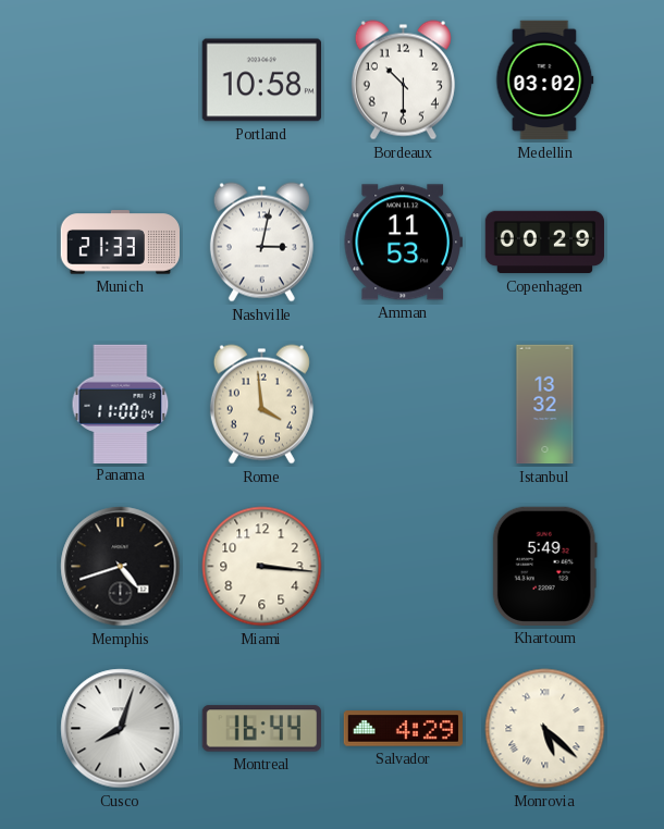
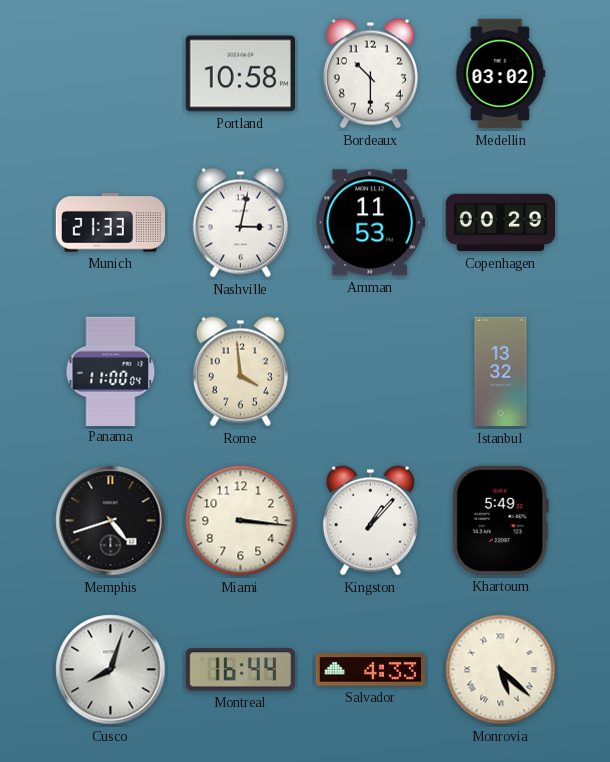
Kingston: none -> 1:07 (370, 521)
Salvador: 4:29 -> 4:33 (371, 670)
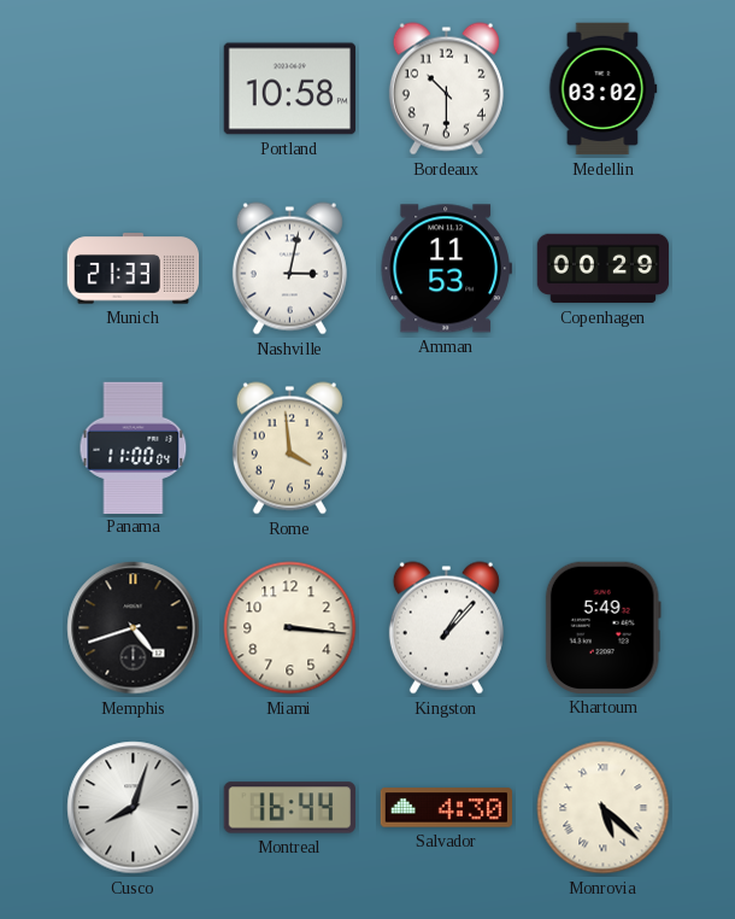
Istanbul: 13:32 -> none (501, 372)
Salvador: 4:33 -> 4:30 (447, 808)
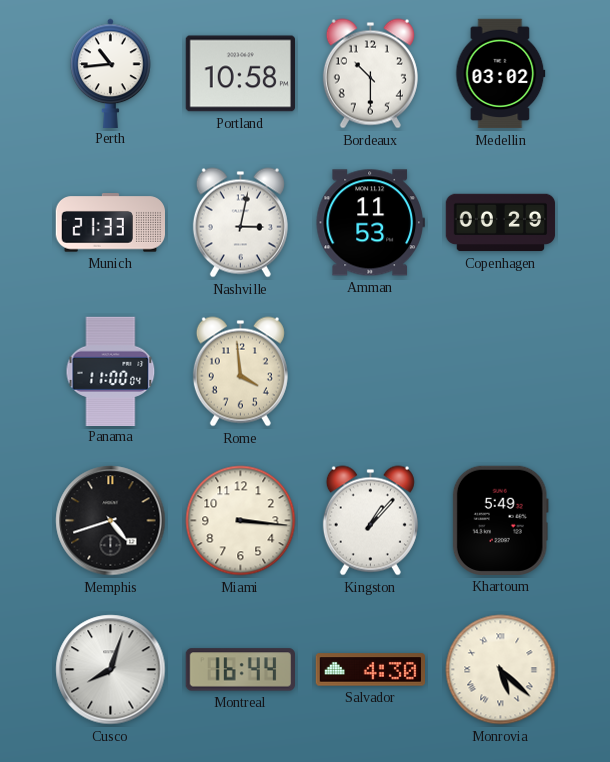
Perth: none -> 10:44 (111, 73)
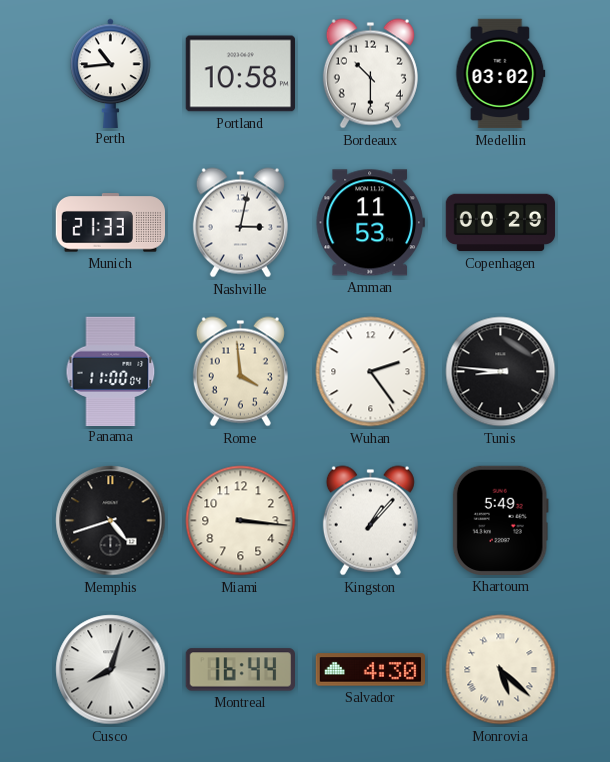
Wuhan: none -> 2:24 (371, 372)
Tunis: none -> 8:46 (501, 372)
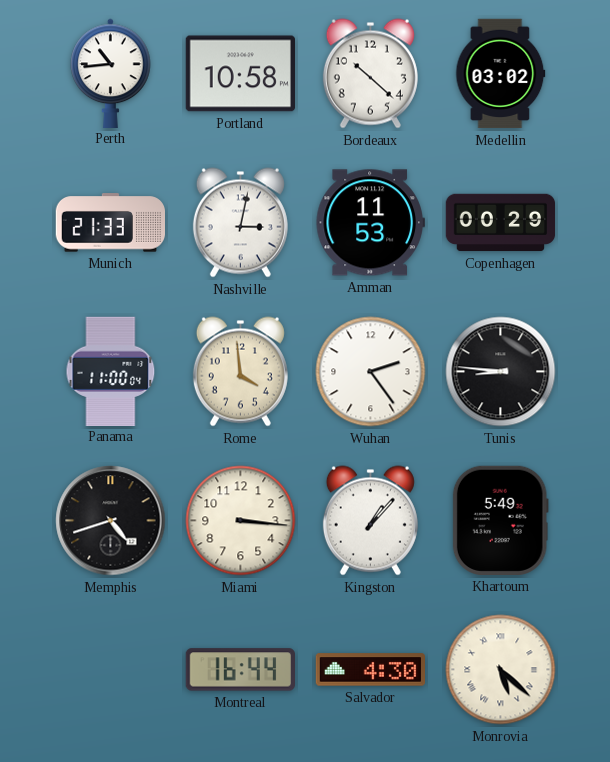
Bordeaux: 10:30 -> 10:22 (370, 74)
Cusco: 8:03 -> none (111, 670)
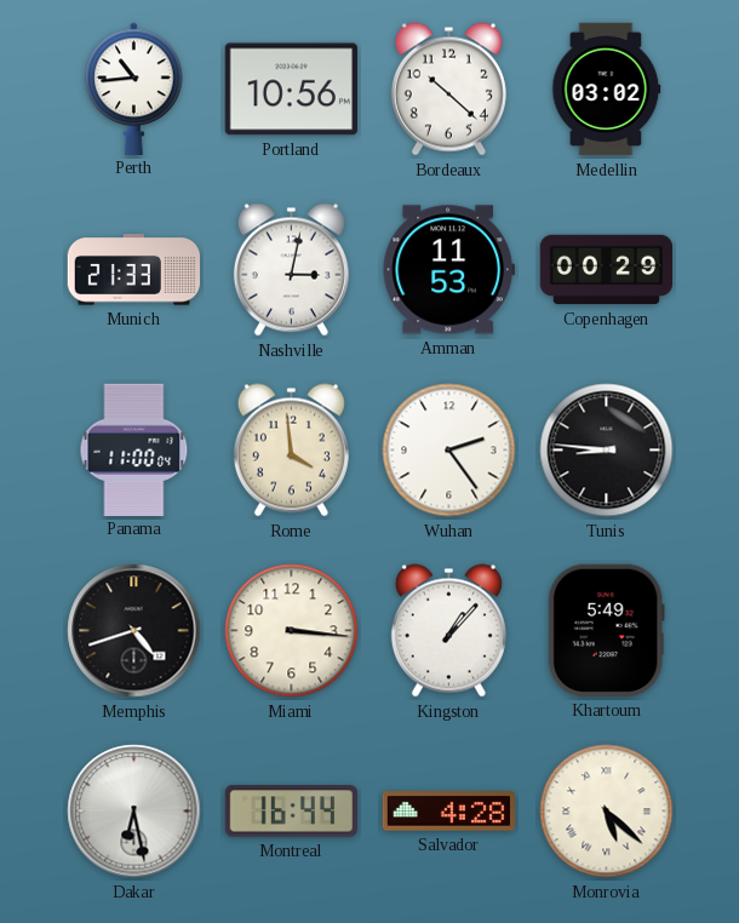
Portland: 10:58 -> 10:56 (291, 90)
Dakar: none -> 6:28 (134, 812)
Salvador: 4:30 -> 4:28 (449, 812)
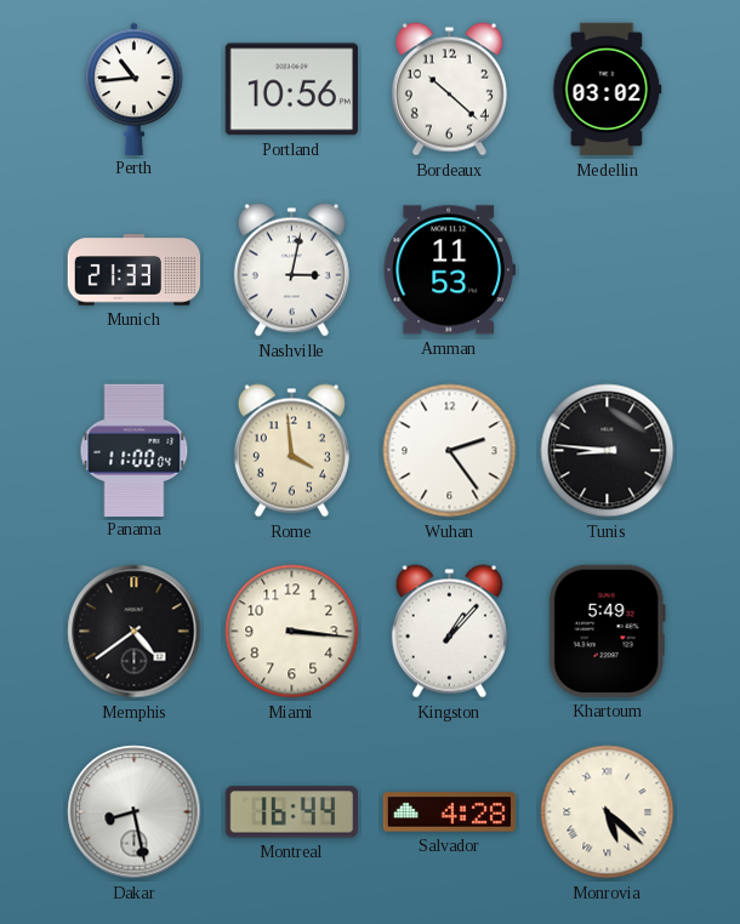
Copenhagen: 00:29 -> none (607, 270)
Memphis: 4:42 -> 4:39 (135, 632)
Dakar: 6:28 -> 8:28 (135, 812)
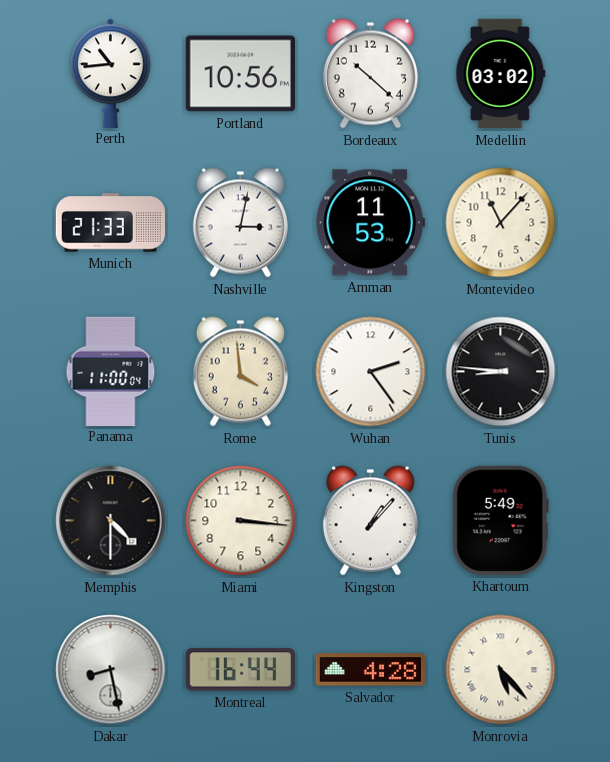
Montevideo: none -> 11:07 (501, 223)
Memphis: 4:39 -> 4:30 (111, 521)
Monrovia: 5:22 -> 5:23 (501, 670)
